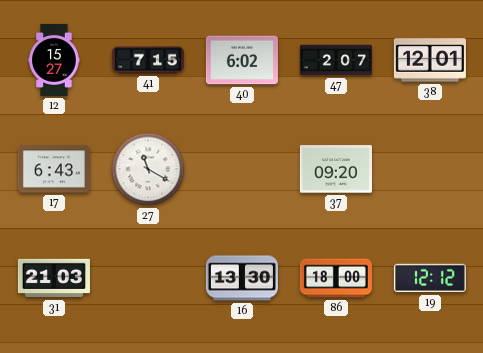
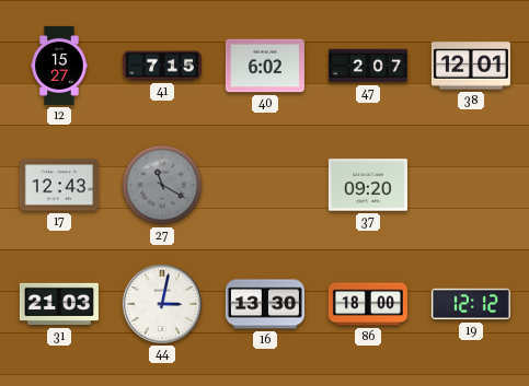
17: 6:43 -> 12:43 (59, 185)
27 dial: white -> grey (162, 185)
44: none -> 3:02 (162, 304)
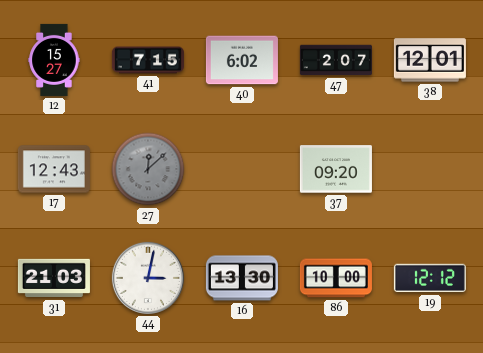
27: 11:20 -> 12:08 (148, 169)
86: 18:00 -> 10:00 (336, 278)
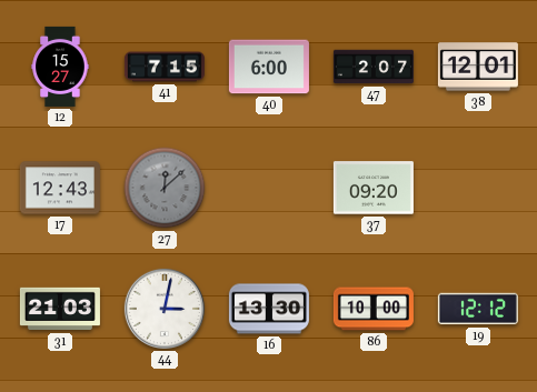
40: 6:02 -> 6:00 (269, 67)
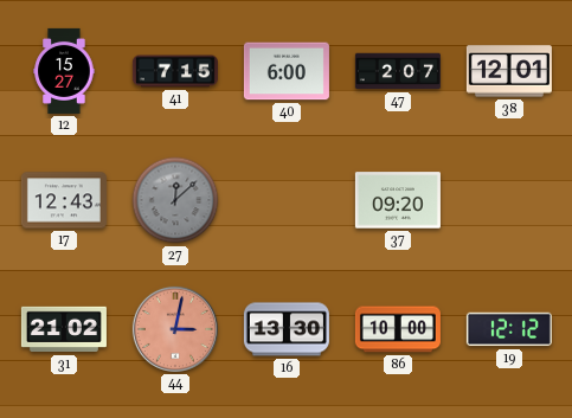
31: 21:03 -> 21:02 (64, 329)
44 dial: white -> salmon (175, 329)
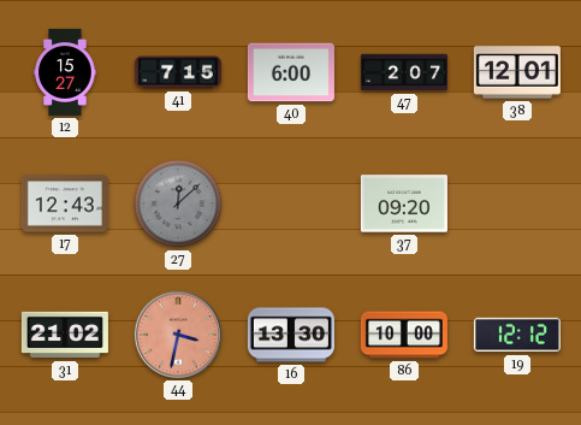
44: 3:02 -> 3:32 (178, 335)
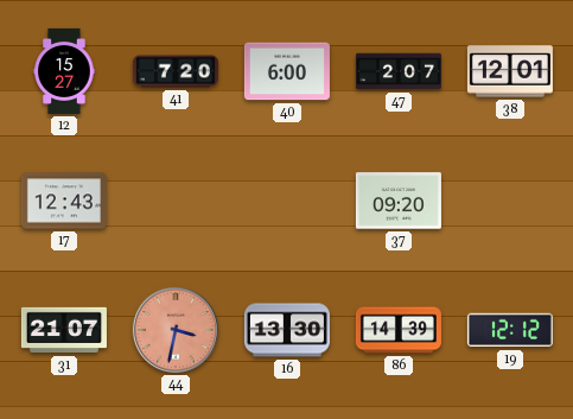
41: 7:15 -> 7:20 (176, 71)
27: 12:08 -> none (178, 203)
31: 21:02 -> 21:07 (64, 330)
86: 10:00 -> 14:39 (399, 330)
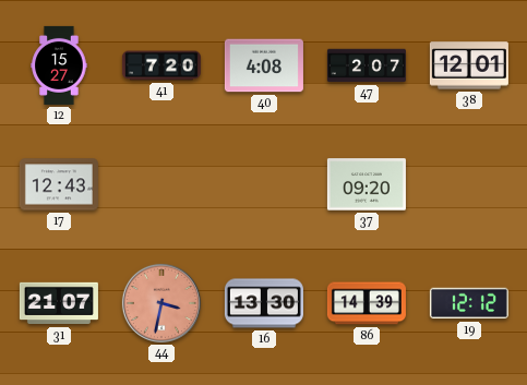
40: 6:00 -> 4:08 (264, 65)
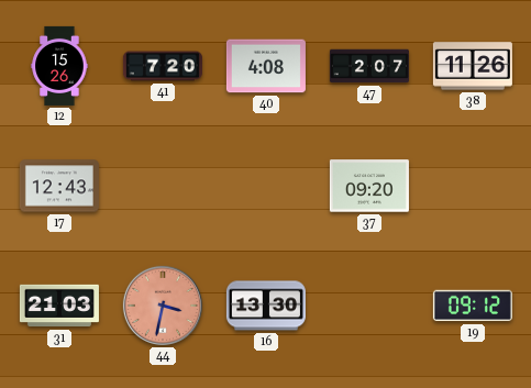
12: 15:27 -> 15:26 (59, 66)
38: 12:01 -> 11:26 (473, 66)
31: 21:07 -> 21:03 (59, 306)
86: 14:39 -> none (367, 303)
19: 12:12 -> 09:12 (473, 306)
